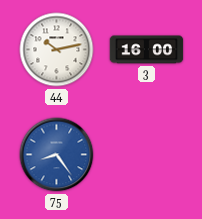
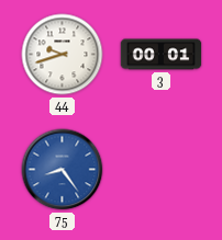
44: 10:13 -> 9:42 (63, 55)
3: 16:00 -> 00:01 (162, 55)
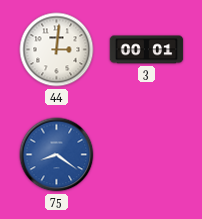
44: 9:42 -> 3:01 (57, 50)
75: 8:24 -> 8:21 (57, 155)
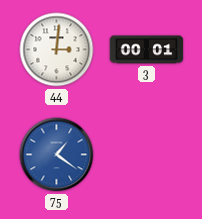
75: 8:21 -> 1:21 (57, 155)
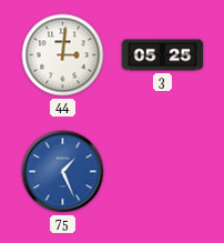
3: 00:01 -> 05:25 (163, 55)
75: 1:21 -> 1:26 (63, 172)
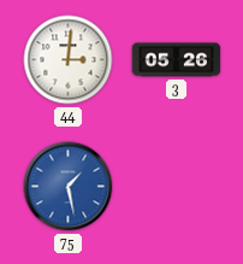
3: 05:25 -> 05:26 (177, 60)
75: 1:26 -> 1:28 (69, 187)
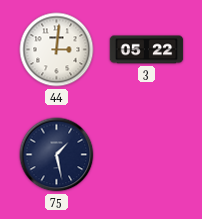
3: 05:26 -> 05:22 (147, 50)
75 dial: blue -> navy (57, 155)
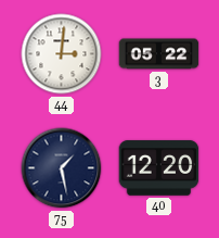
40: none -> 12:20 (159, 168)
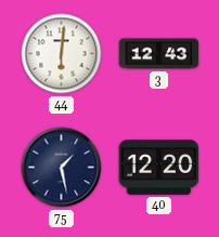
44: 3:01 -> 6:01 (62, 54)
3: 05:22 -> 12:43 (159, 54)
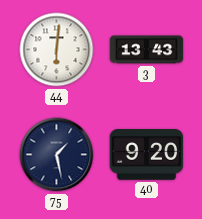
3: 12:43 -> 13:43 (147, 50)
40: 12:20 -> 9:20 (147, 155)
